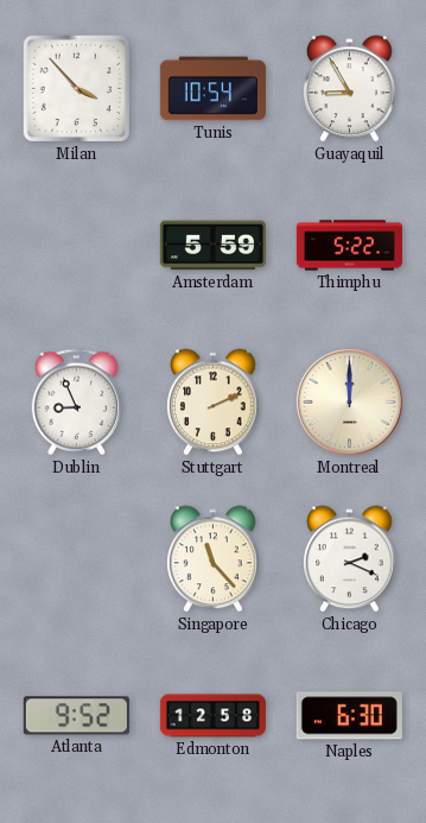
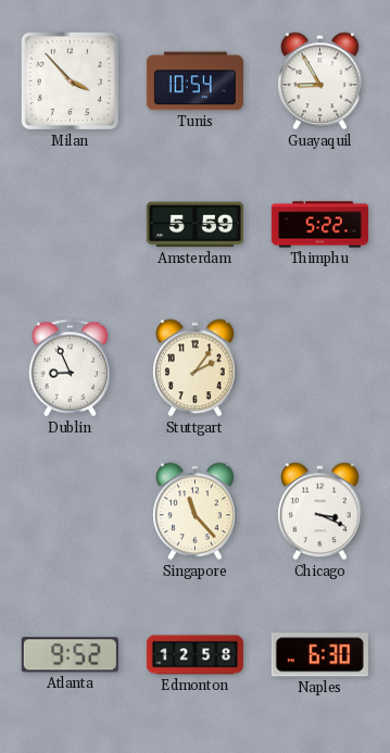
Stuttgart: 2:11 -> 2:06 (196, 368)
Montreal: 12:00 -> none (350, 403)
Chicago: 2:19 -> 3:19 (320, 512)
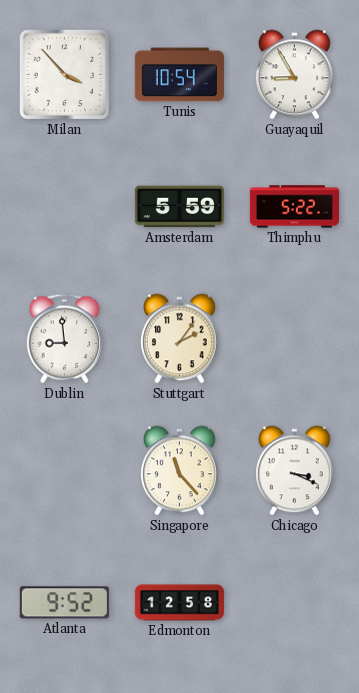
Dublin: 8:56 -> 8:59 (65, 339)
Naples: 6:30 -> none (319, 655)
